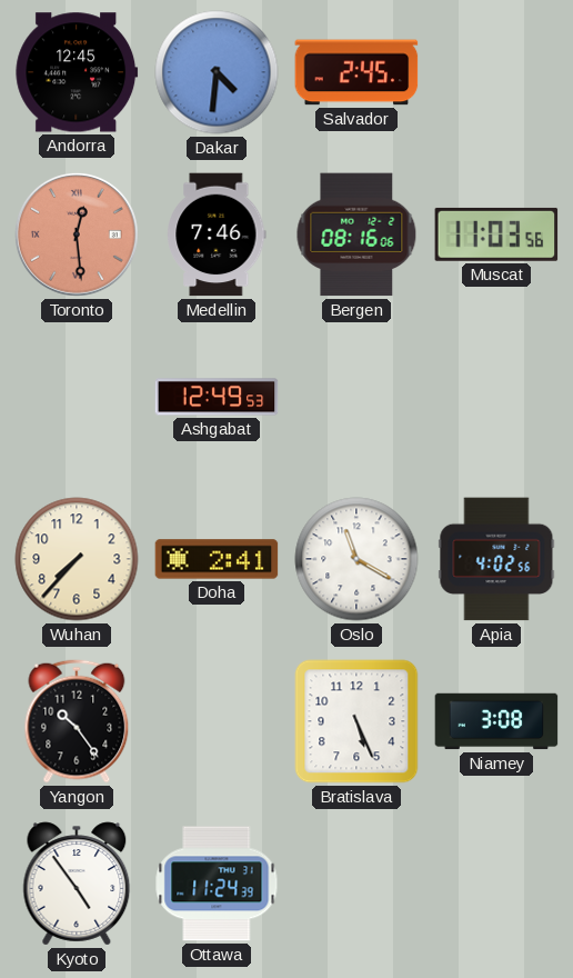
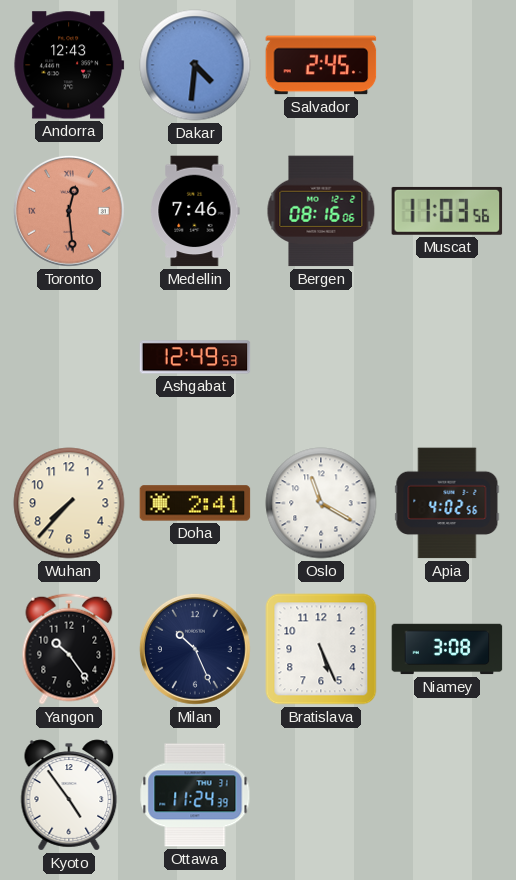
Andorra: 12:45 -> 12:43 (69, 65)
Milan: none -> 10:26 (196, 650)
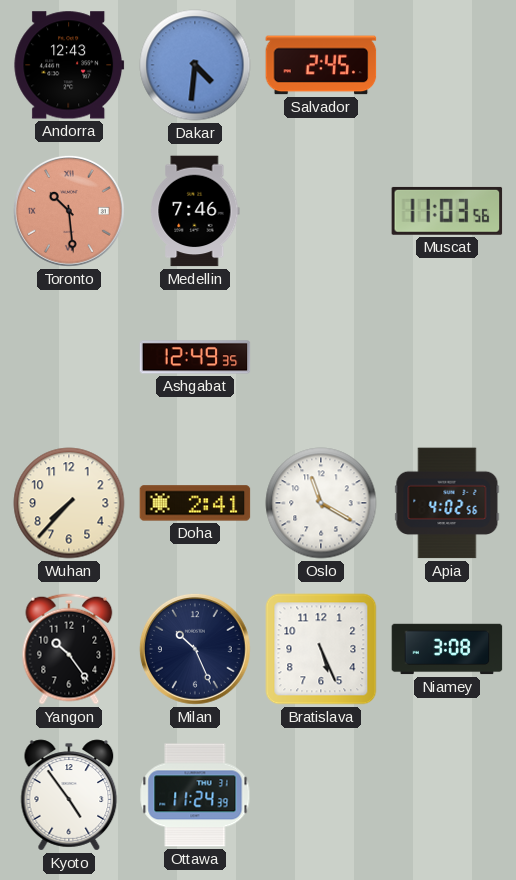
Toronto: 12:29 -> 10:29 (70, 212)
Bergen: 08:16 -> none (321, 211)
Ashgabat: 12:49:53 -> 12:49:35 (195, 357)
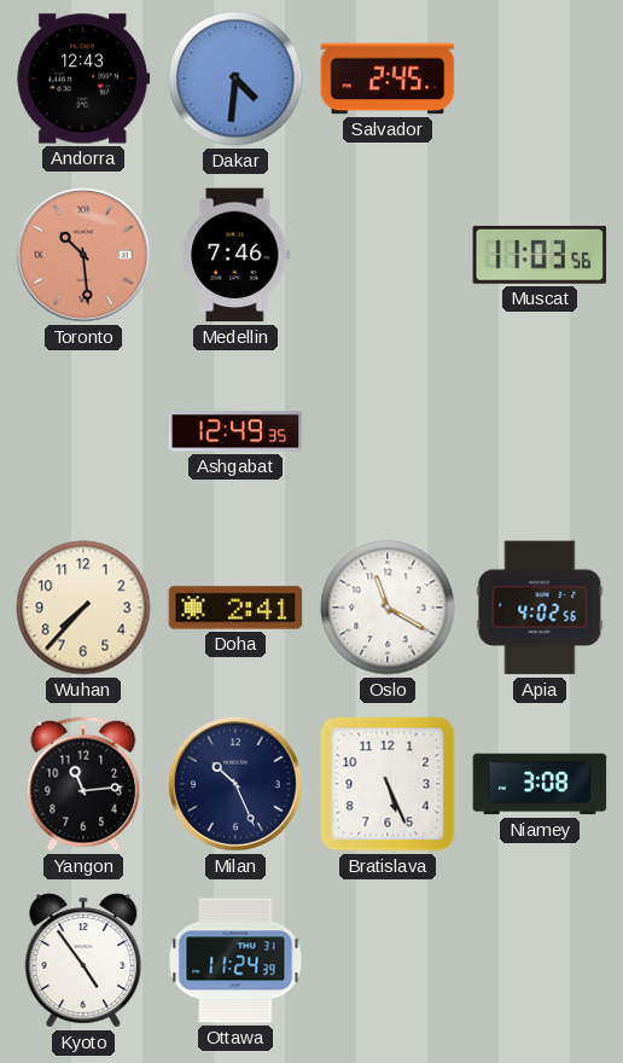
Yangon: 10:24 -> 11:14 (83, 784)
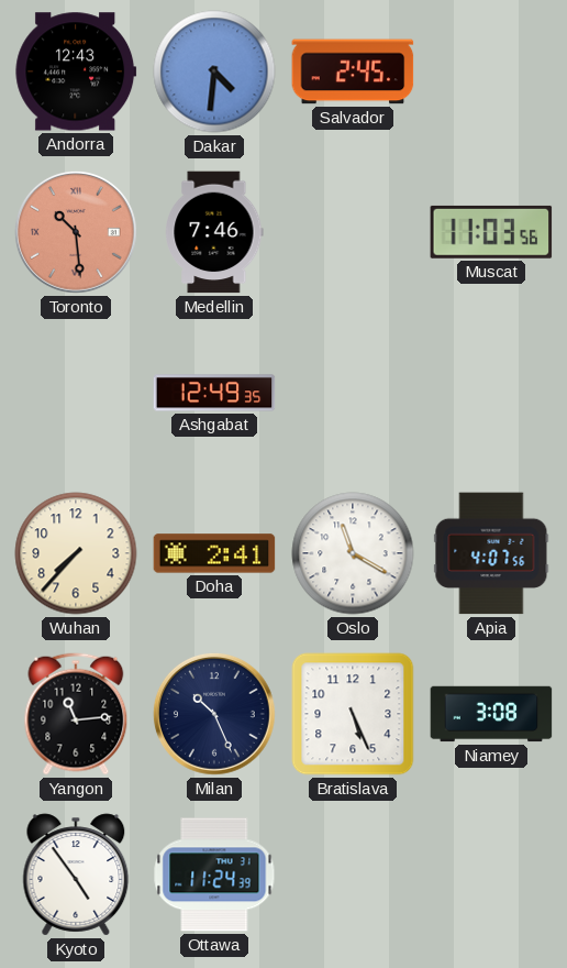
Apia: 4:02 -> 4:07 (491, 553)
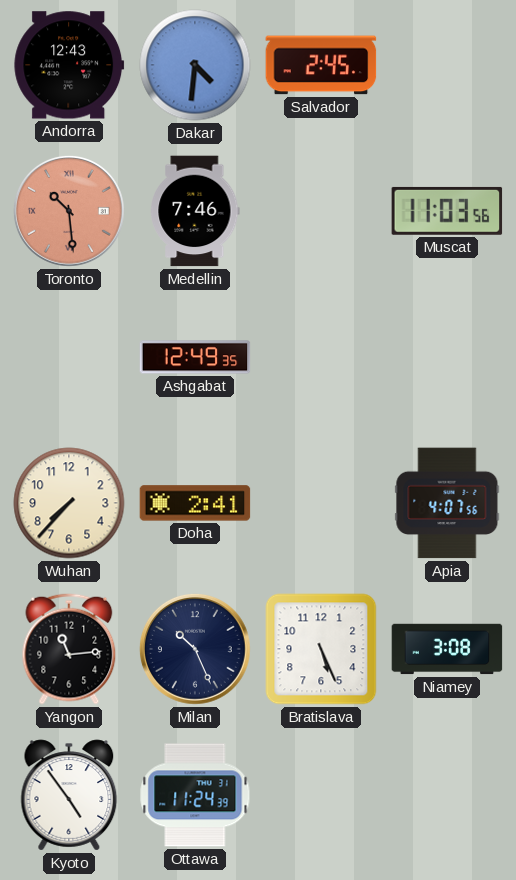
Oslo: 11:20 -> none (353, 553)
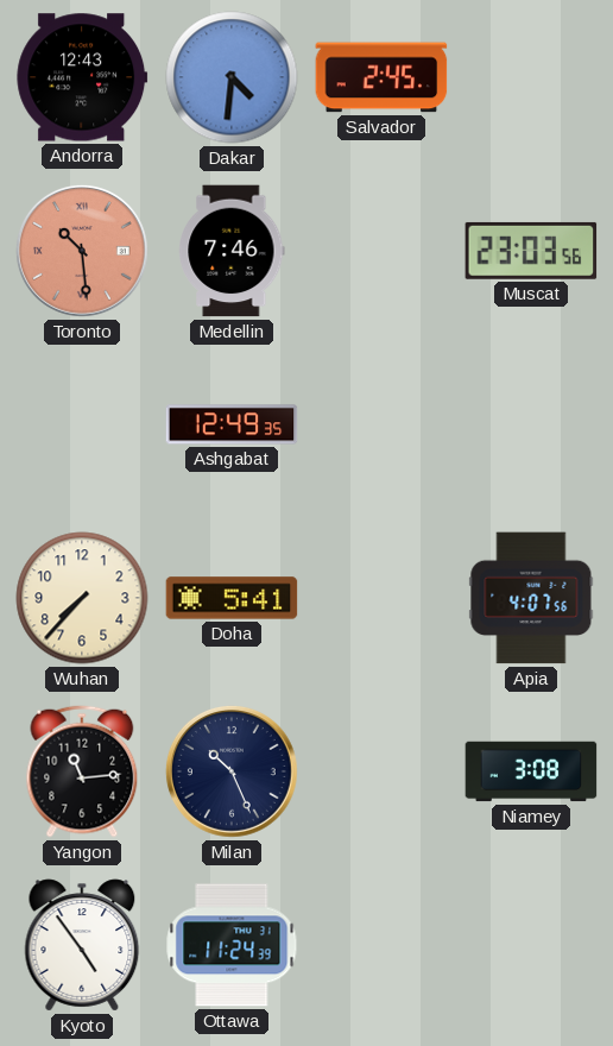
Muscat: 11:03 -> 23:03 (531, 251)
Doha: 2:41 -> 5:41 (232, 598)
Bratislava: 5:26 -> none (321, 649)
